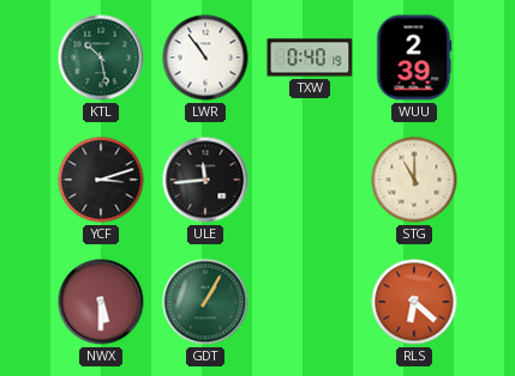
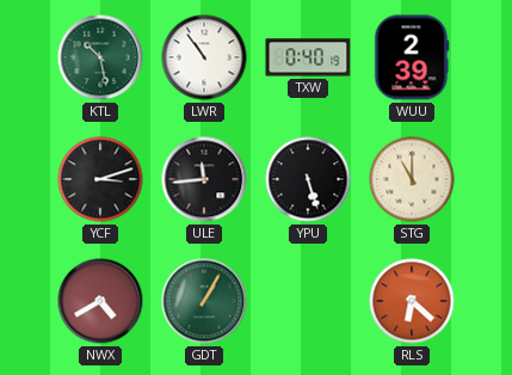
YPU: none -> 5:27 (308, 179)
NWX: 5:30 -> 4:40 (100, 301)
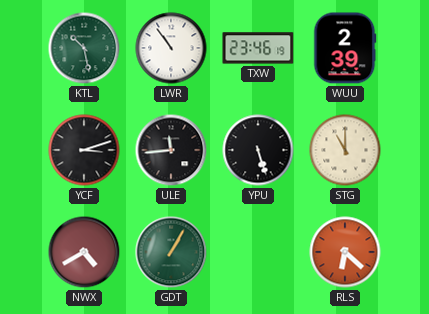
TXW: 0:40 -> 23:46 (258, 48)
